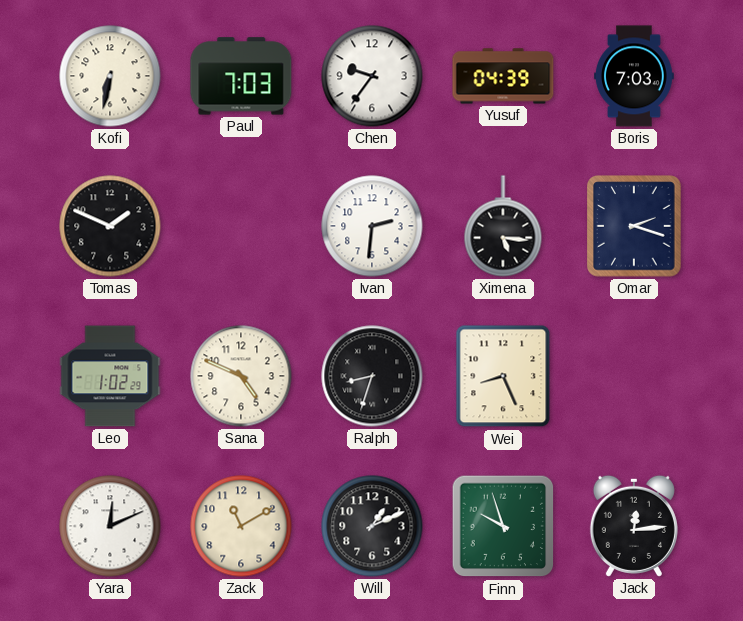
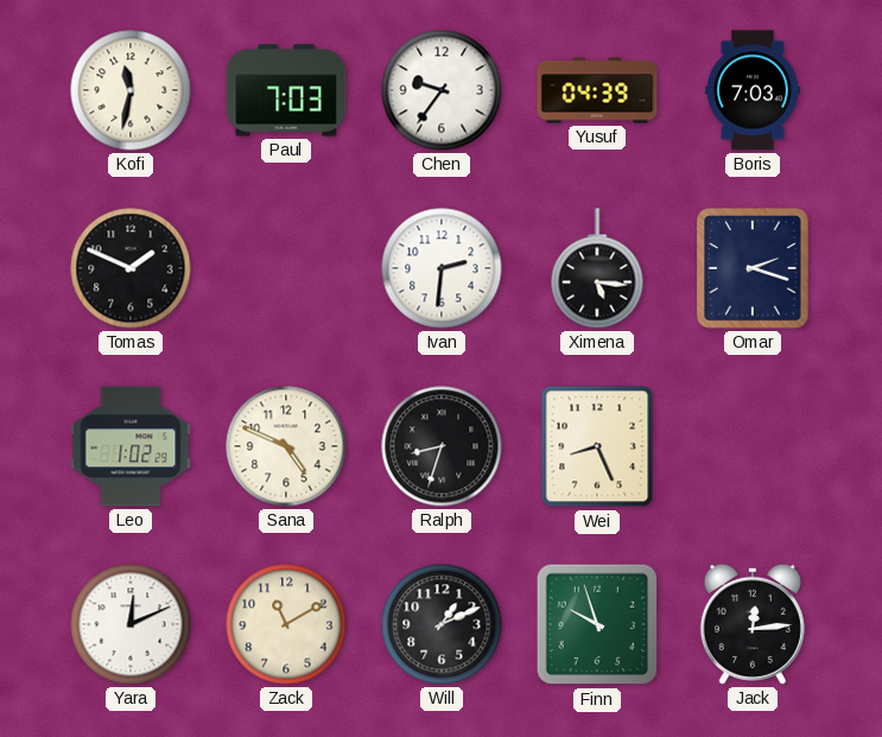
Kofi: 6:32 -> 11:32 (131, 90)
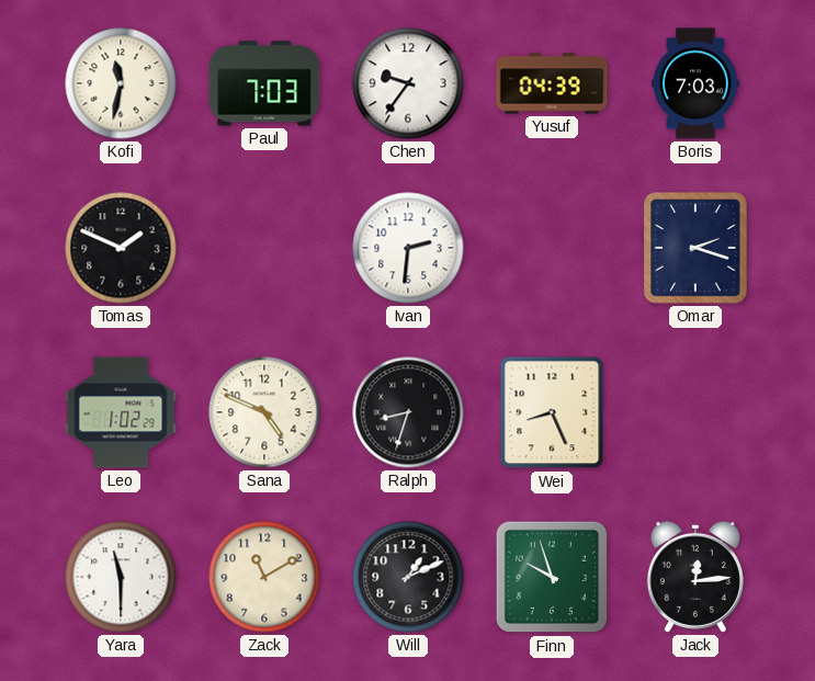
Ximena: 5:16 -> none (597, 268)
Yara: 12:11 -> 11:30 (121, 577)
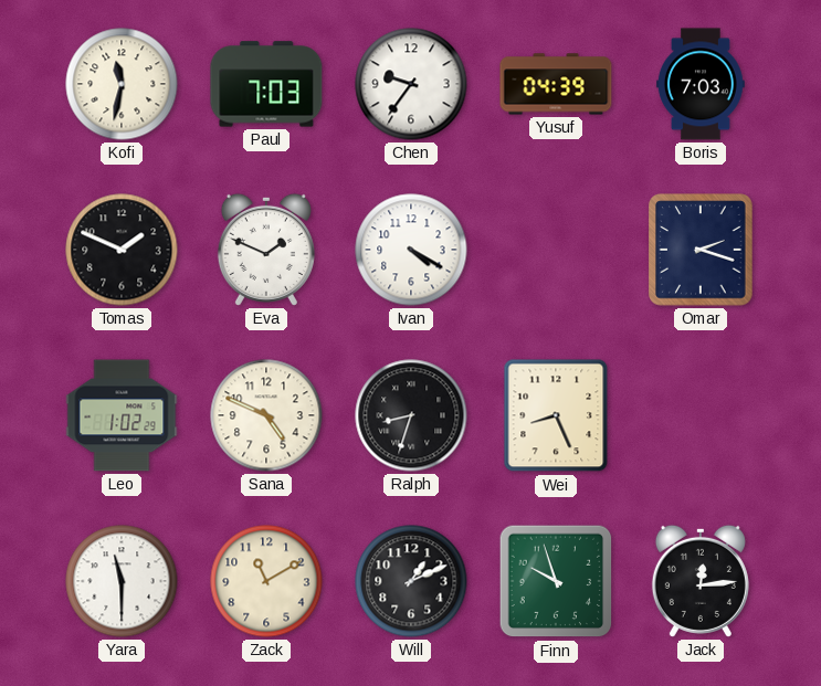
Eva: none -> 1:49 (266, 250)
Ivan: 2:31 -> 4:20 (411, 250)
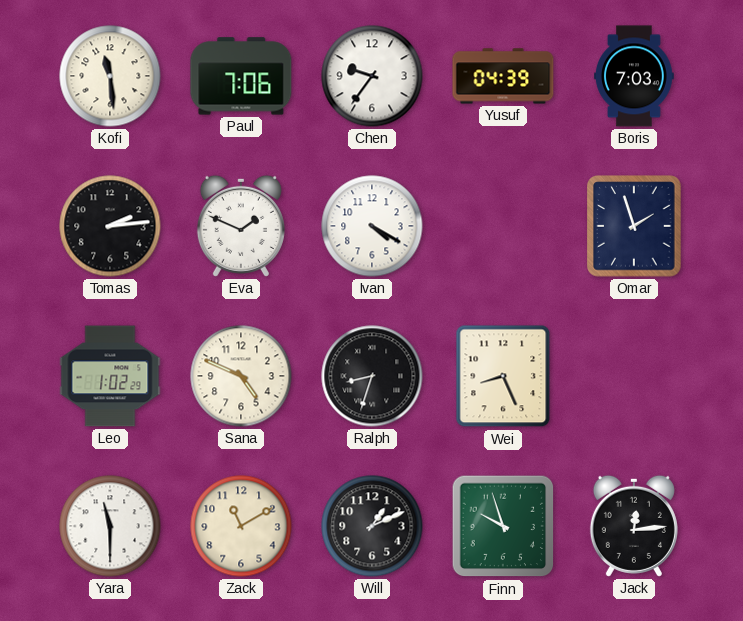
Kofi: 11:32 -> 11:29 (110, 76)
Paul: 7:03 -> 7:06 (241, 76)
Tomas: 1:49 -> 2:14 (110, 226)
Omar: 2:18 -> 1:57 (634, 226)
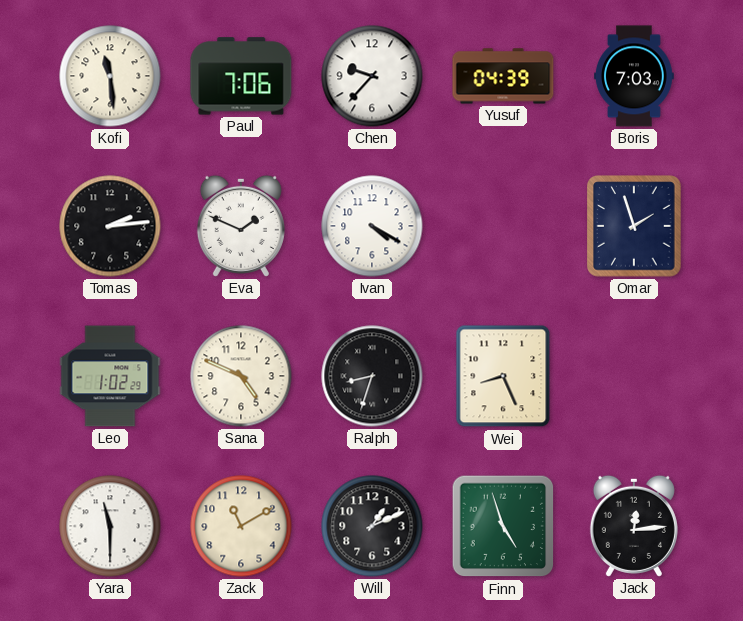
Chen: 9:36 -> 9:37 (372, 76)
Finn: 9:57 -> 4:57 (503, 526)
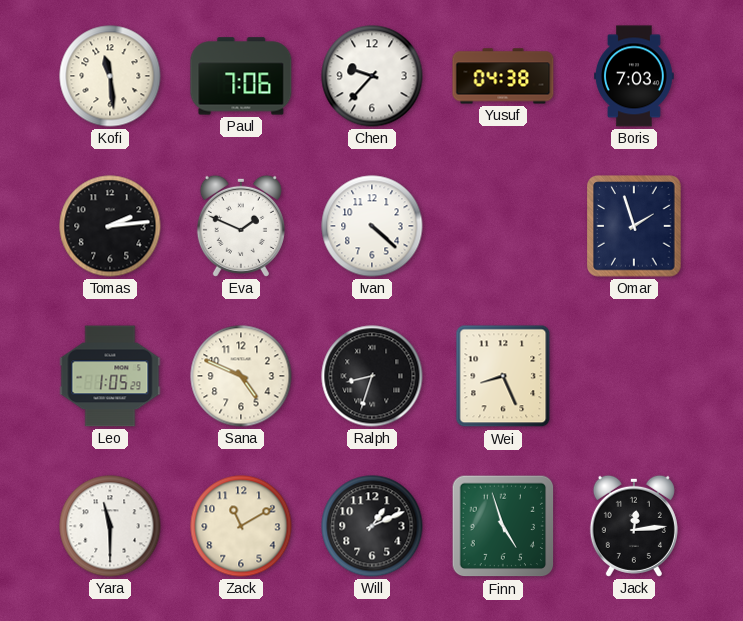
Yusuf: 04:39 -> 04:38 (503, 76)
Ivan: 4:20 -> 4:22 (372, 226)
Leo: 1:02 -> 1:05 (110, 376)
